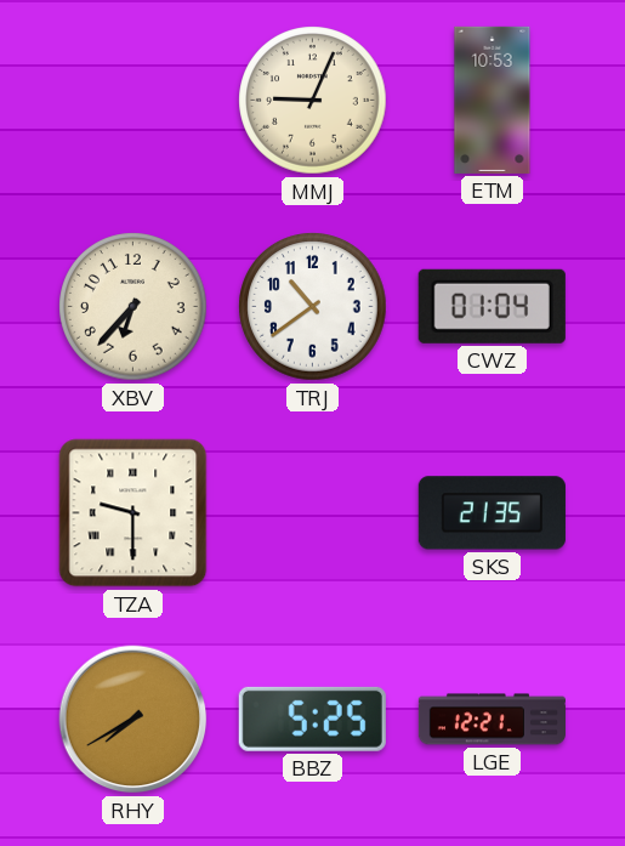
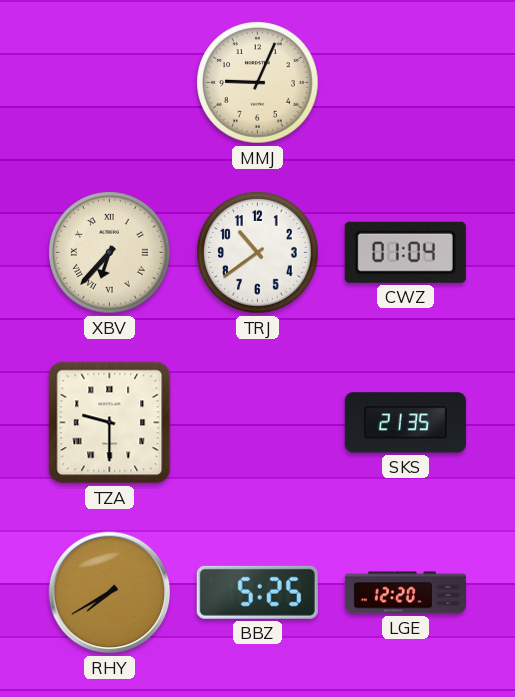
ETM: 10:53 -> none (493, 100)
XBV numerals: Arabic -> Roman (110, 253)
LGE: 12:21 -> 12:20 (405, 593)
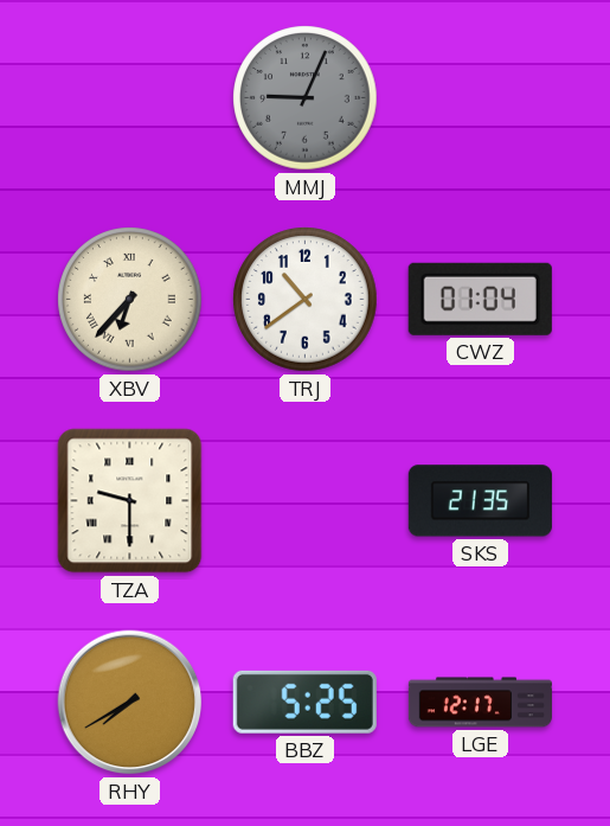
MMJ dial: cream -> grey (306, 98)
LGE: 12:20 -> 12:17 (480, 703)
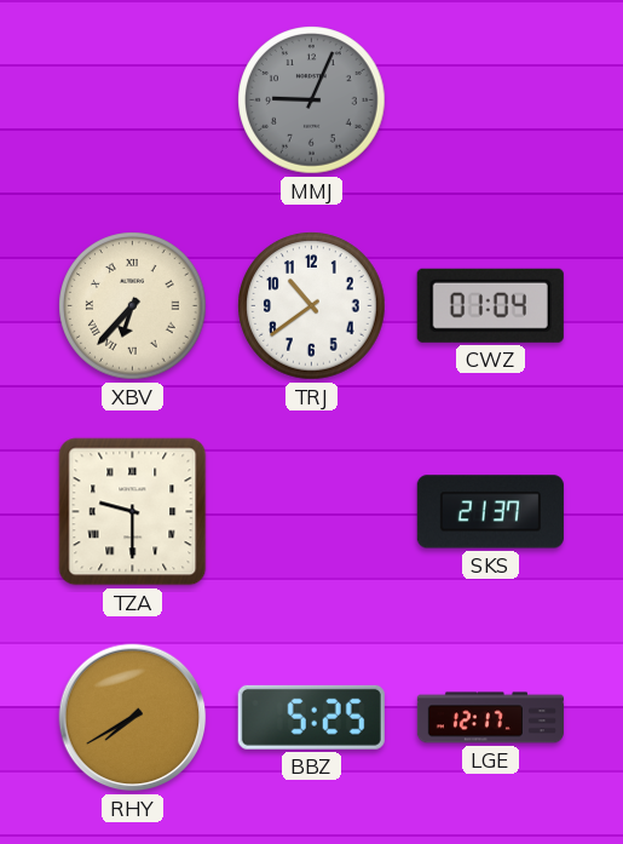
SKS: 21:35 -> 21:37 (490, 512)
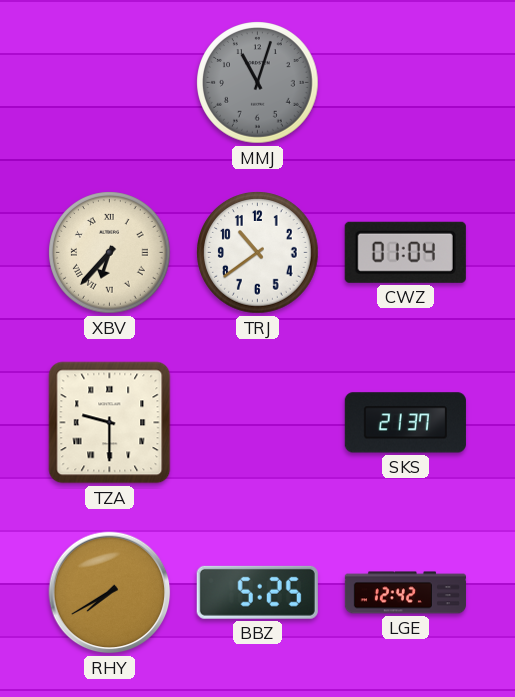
MMJ: 9:04 -> 11:03 (258, 83)
LGE: 12:17 -> 12:42 (405, 593)
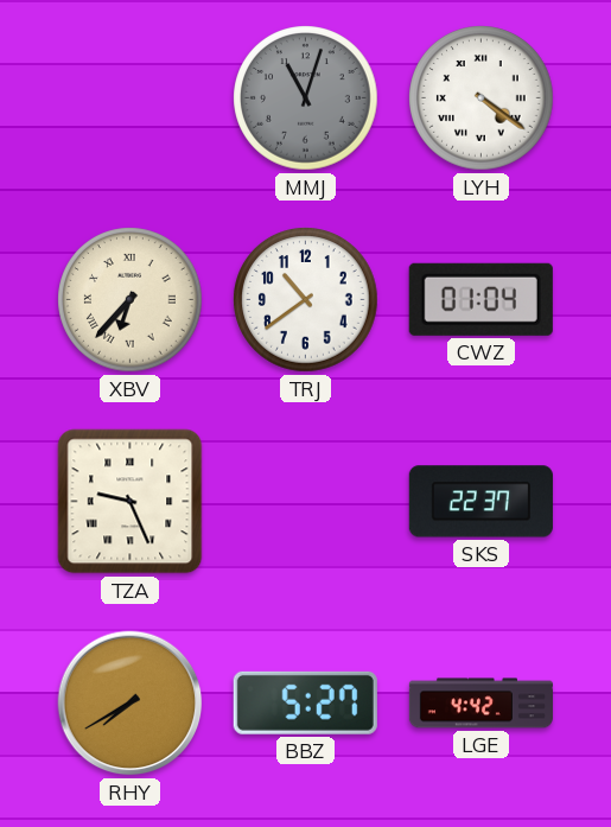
LYH: none -> 4:21 (482, 98)
TZA: 9:30 -> 9:26 (131, 502)
SKS: 21:37 -> 22:37 (480, 502)
BBZ: 5:25 -> 5:27 (305, 702)
LGE: 12:42 -> 4:42 (480, 704)
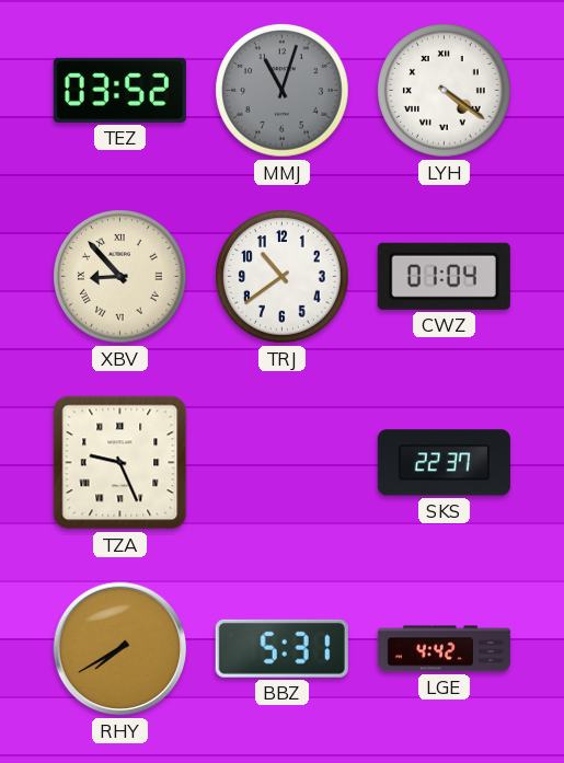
TEZ: none -> 03:52 (119, 90)
XBV: 6:37 -> 8:53 (120, 277)
BBZ: 5:27 -> 5:31 (281, 648)
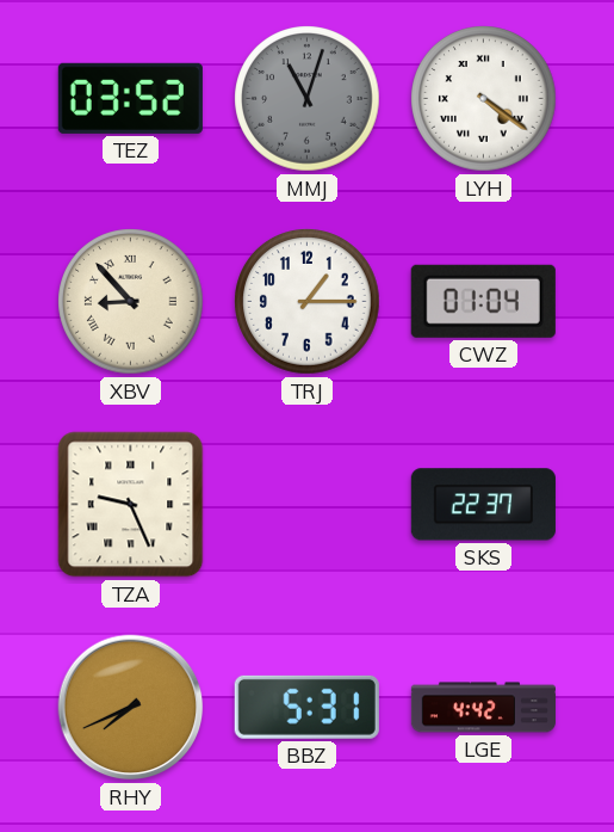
TRJ: 10:39 -> 1:15 (308, 302)
RHY: 7:40 -> 7:41 (131, 708)
